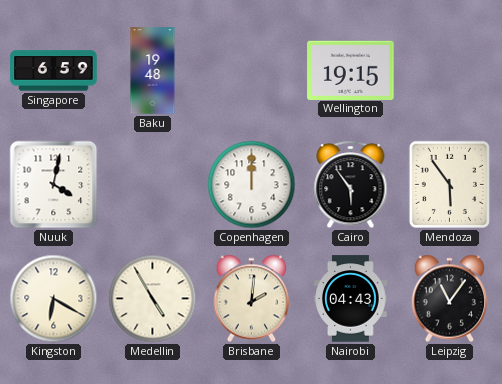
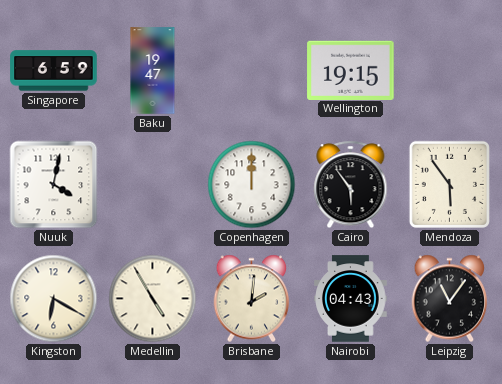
Baku: 19:48 -> 19:47 (153, 71)
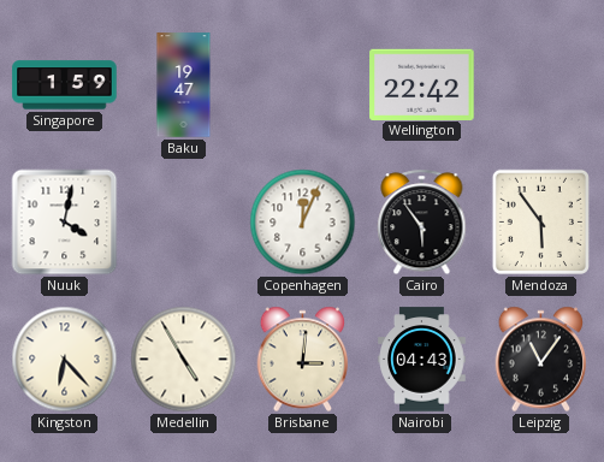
Singapore: 6:59 -> 1:59 (65, 85)
Wellington: 19:15 -> 22:42 (422, 84)
Copenhagen: 12:00 -> 12:04 (303, 223)
Kingston: 6:20 -> 6:23 (65, 360)
Brisbane: 2:01 -> 3:01 (303, 360)
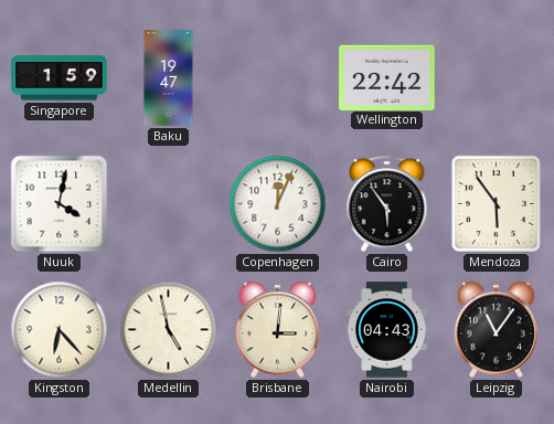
Medellin: 4:55 -> 4:58 (169, 330)
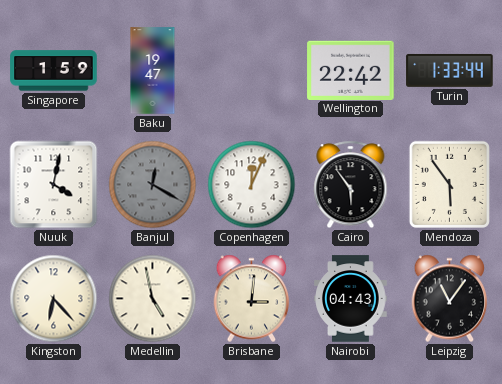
Turin: none -> 1:33 (450, 70)
Banjul: none -> 12:20 (153, 185)
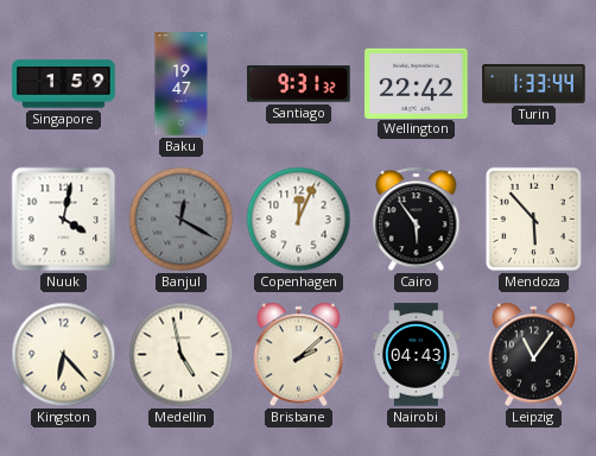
Santiago: none -> 9:31 (299, 84)
Mendoza: 5:54 -> 5:53 (533, 218)
Brisbane: 3:01 -> 2:08 (299, 355)
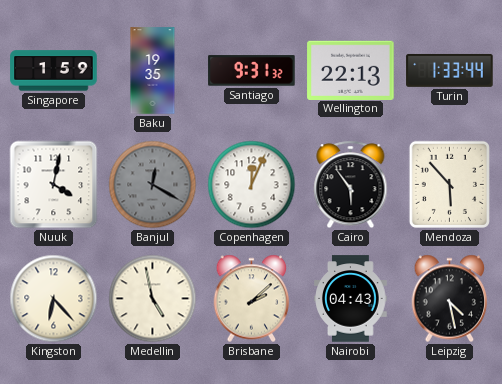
Baku: 19:47 -> 19:35 (153, 71)
Wellington: 22:42 -> 22:13 (351, 70)
Leipzig: 11:06 -> 4:28 (450, 299)
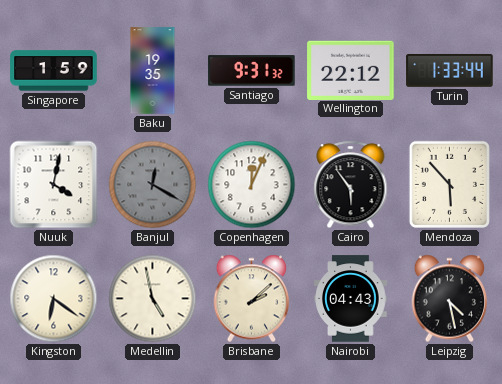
Wellington: 22:13 -> 22:12 (351, 70)
Kingston: 6:23 -> 6:21 (54, 299)
